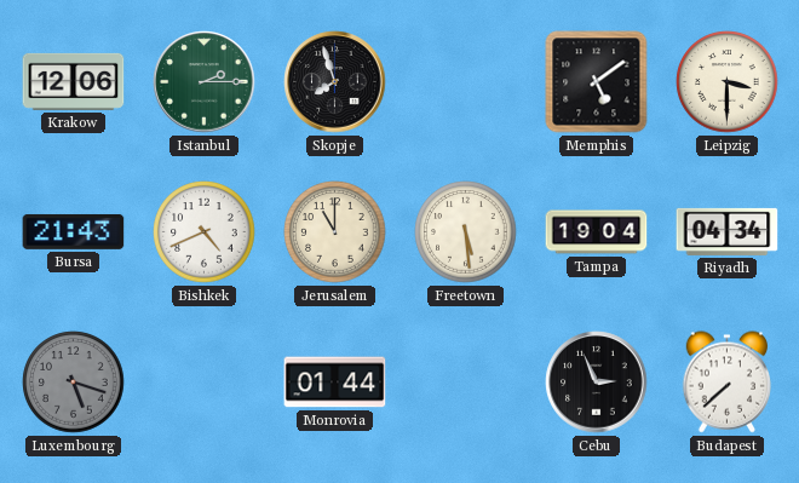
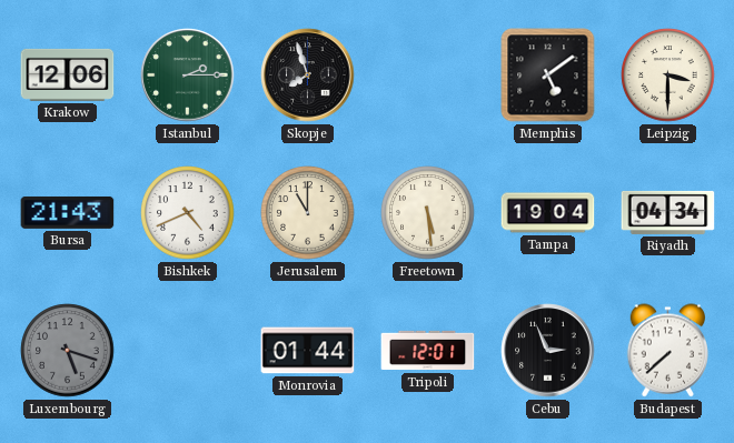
Tripoli: none -> 12:01 (428, 351)
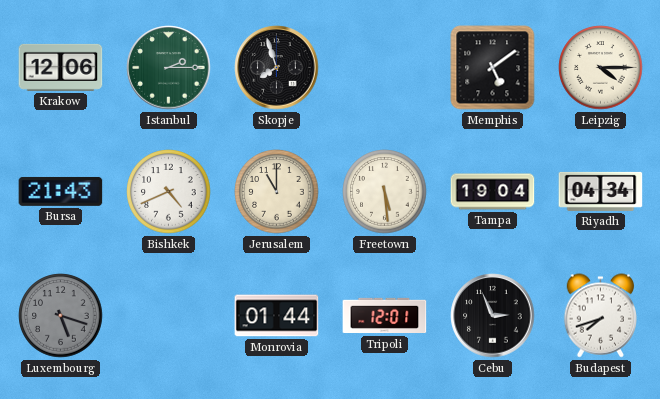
Leipzig: 3:30 -> 4:15 (601, 68)
Budapest: 7:38 -> 7:42 (601, 316)
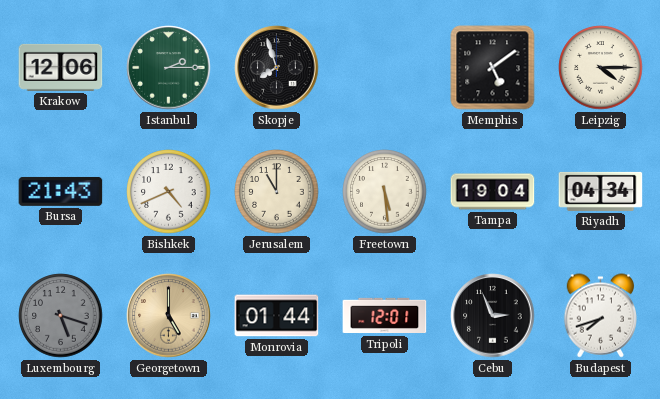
Georgetown: none -> 5:00 (169, 316)
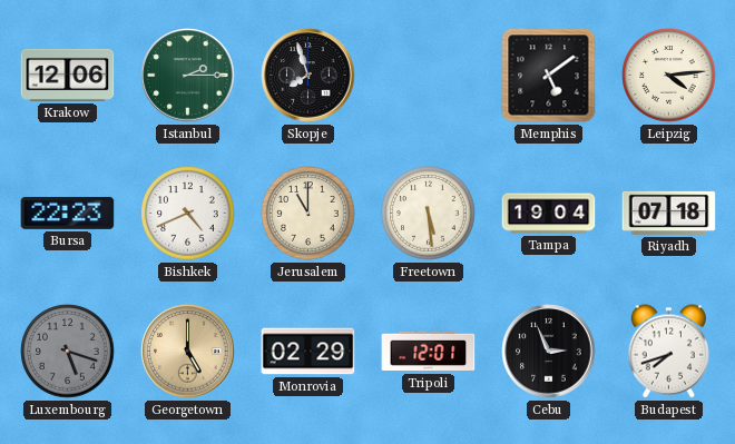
Leipzig: 4:15 -> 4:14 (669, 76)
Bursa: 21:43 -> 22:23 (68, 213)
Riyadh: 04:34 -> 07:18 (669, 213)
Monrovia: 01:44 -> 02:29 (308, 352)
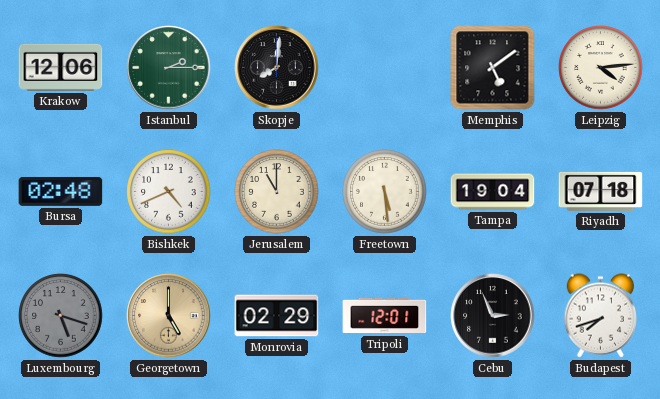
Skopje: 7:57 -> 8:01 (277, 68)
Bursa: 22:23 -> 02:48 (61, 191)
